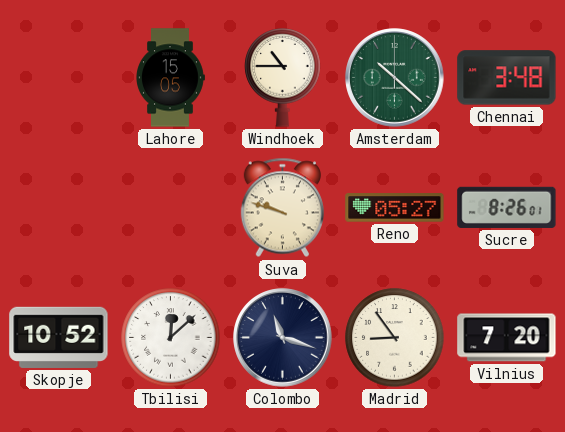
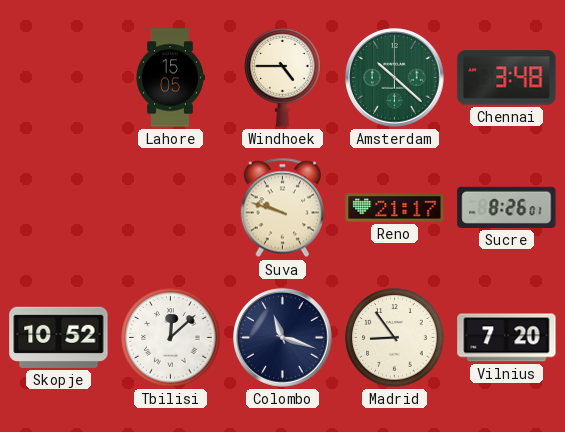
Windhoek: 10:45 -> 4:45 (283, 78)
Reno: 05:27 -> 21:17 (395, 208)
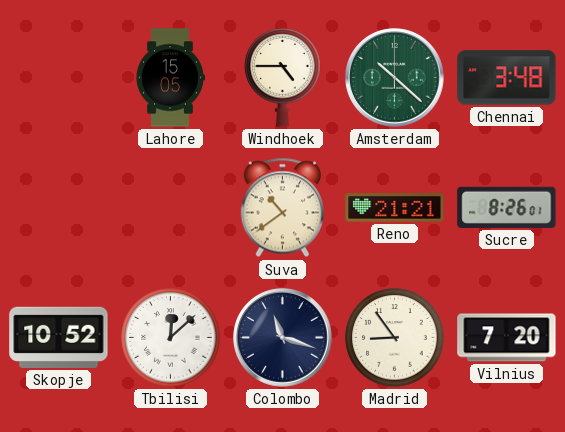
Suva: 9:48 -> 10:39 (282, 208)
Reno: 21:17 -> 21:21 (395, 208)
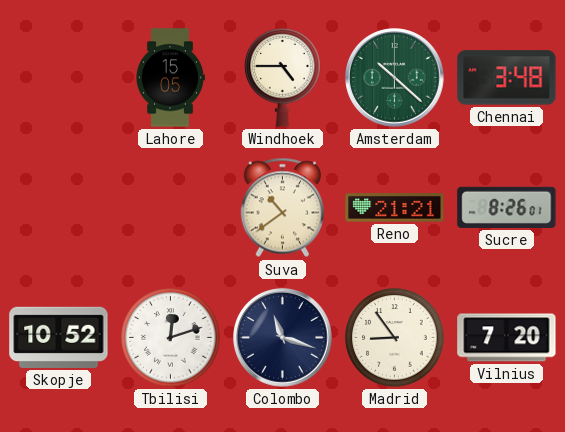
Tbilisi: 12:08 -> 12:12 (171, 338)
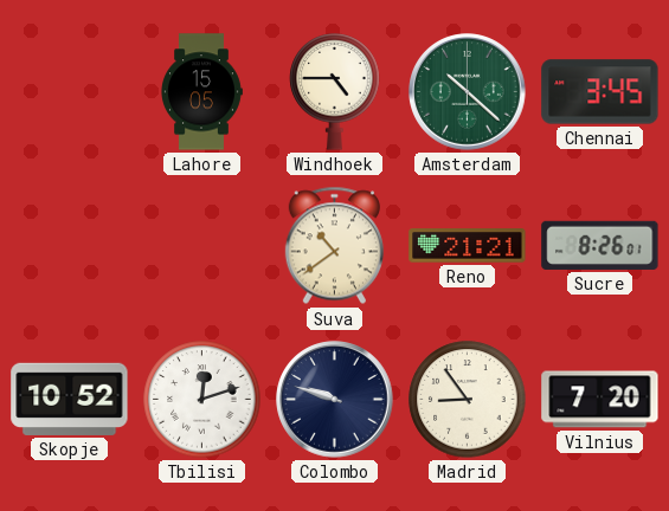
Chennai: 3:48 -> 3:45 (600, 92)
Colombo: 11:18 -> 9:48 (335, 400)
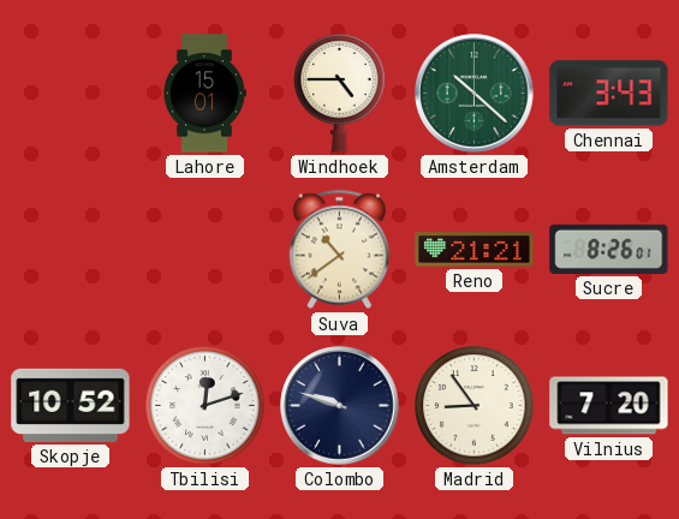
Lahore: 15:05 -> 15:01 (206, 94)
Chennai: 3:45 -> 3:43 (609, 94)
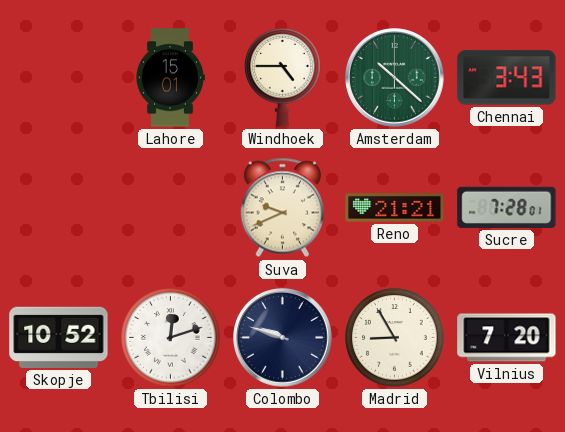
Suva: 10:39 -> 9:41 (282, 208)
Sucre: 8:26 -> 7:28 (507, 207)
Madrid: 8:54 -> 8:55 (395, 338)
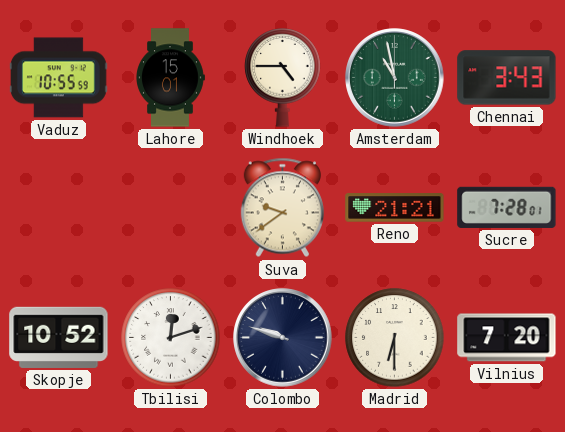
Vaduz: none -> 10:55 (59, 78)
Amsterdam: 10:22 -> 10:58 (395, 78)
Suva: 9:41 -> 9:39 (282, 208)
Madrid: 8:55 -> 6:30 (395, 338)
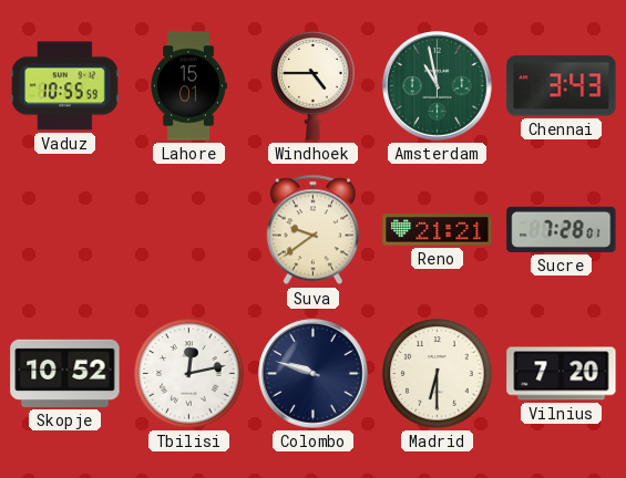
Tbilisi: 12:12 -> 12:13 (189, 374)
